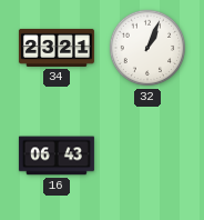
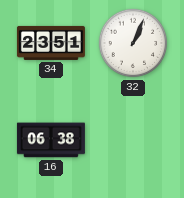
34: 23:21 -> 23:51 (51, 43)
16: 06:43 -> 06:38 (51, 140)
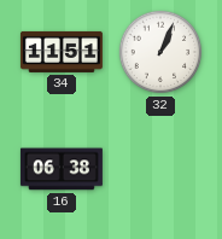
34: 23:51 -> 11:51 (62, 52)
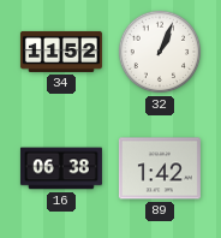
34: 11:51 -> 11:52 (61, 52)
89: none -> 1:42 (160, 168)
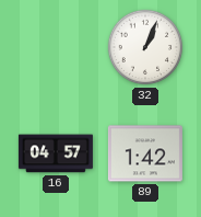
34: 11:52 -> none (61, 52)
16: 06:38 -> 04:57 (56, 153)
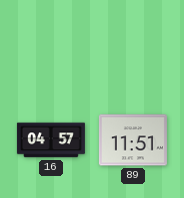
32: 1:04 -> none (145, 47)
89: 1:42 -> 11:51 (133, 140)
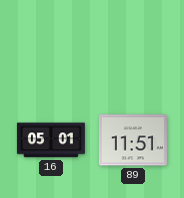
16: 04:57 -> 05:01 (51, 140)
